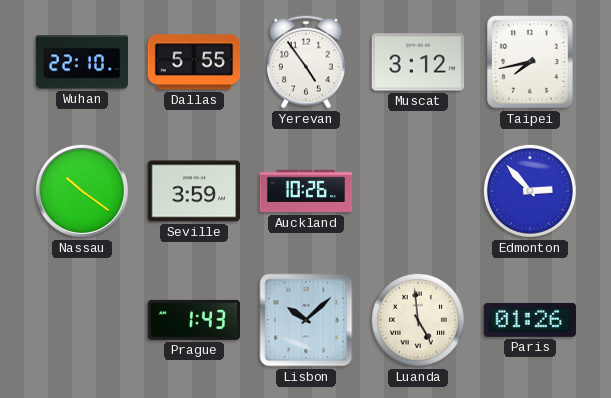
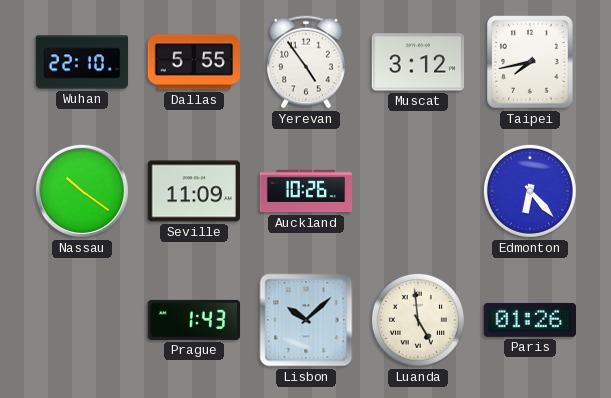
Seville: 3:59 -> 11:09 (193, 191)
Edmonton: 2:53 -> 6:23 (530, 191)
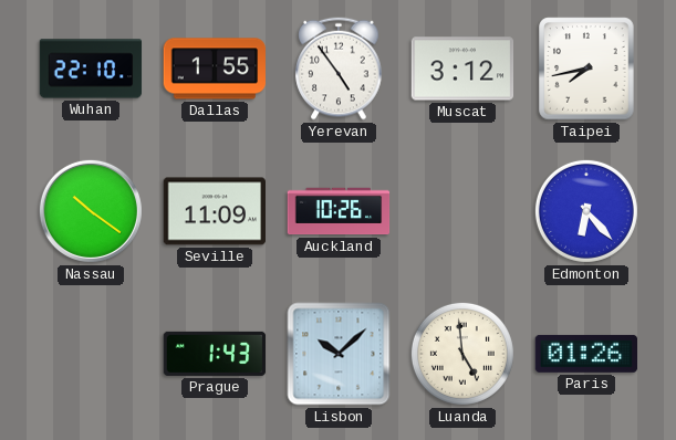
Dallas: 5:55 -> 1:55 (215, 69)
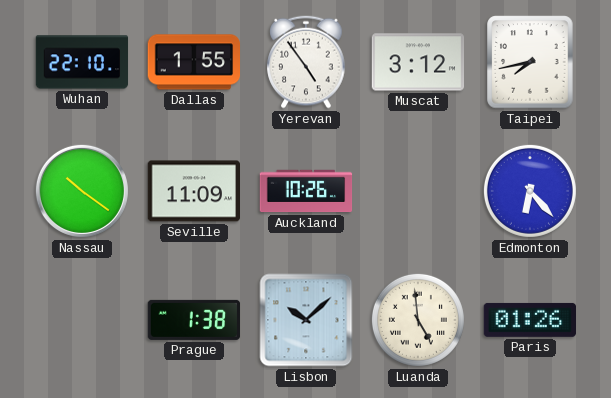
Prague: 1:43 -> 1:38 (194, 320)
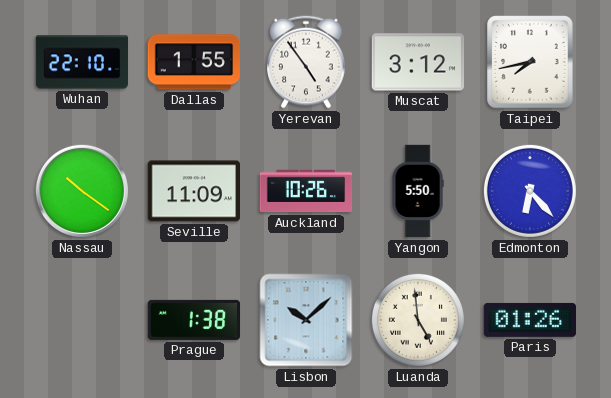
Yangon: none -> 5:50 (418, 191)
